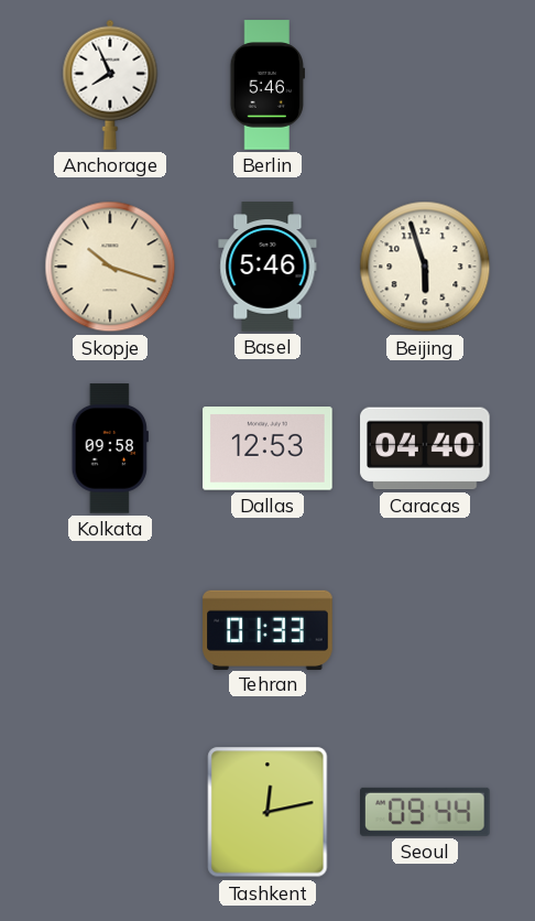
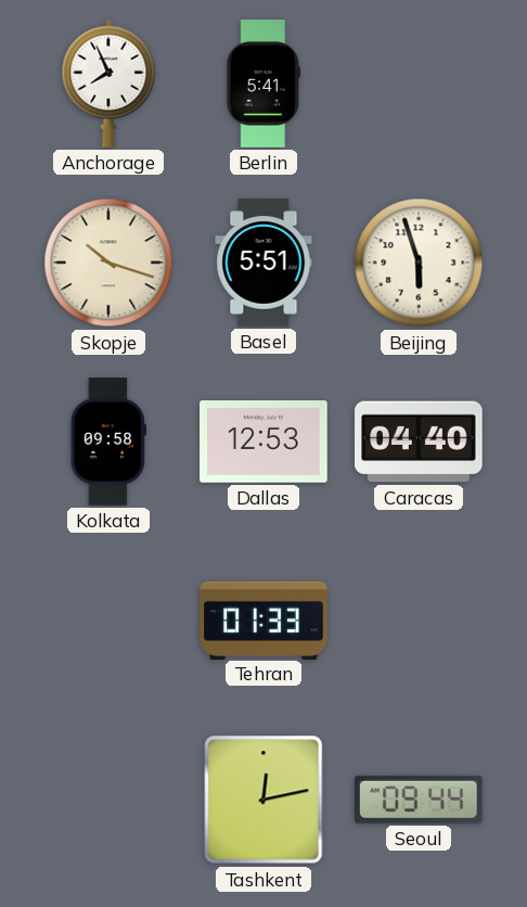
Berlin: 5:46 -> 5:41 (263, 84)
Basel: 5:46 -> 5:51 (263, 263)
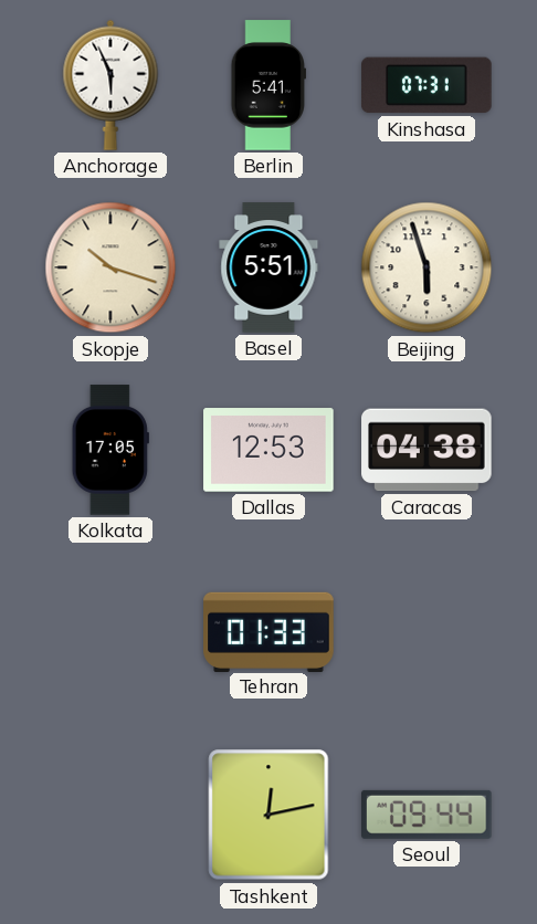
Anchorage: 7:56 -> 5:56 (110, 85)
Kinshasa: none -> 07:31 (427, 85)
Kolkata: 09:58 -> 17:05 (110, 450)
Caracas: 04:40 -> 04:38 (427, 450)
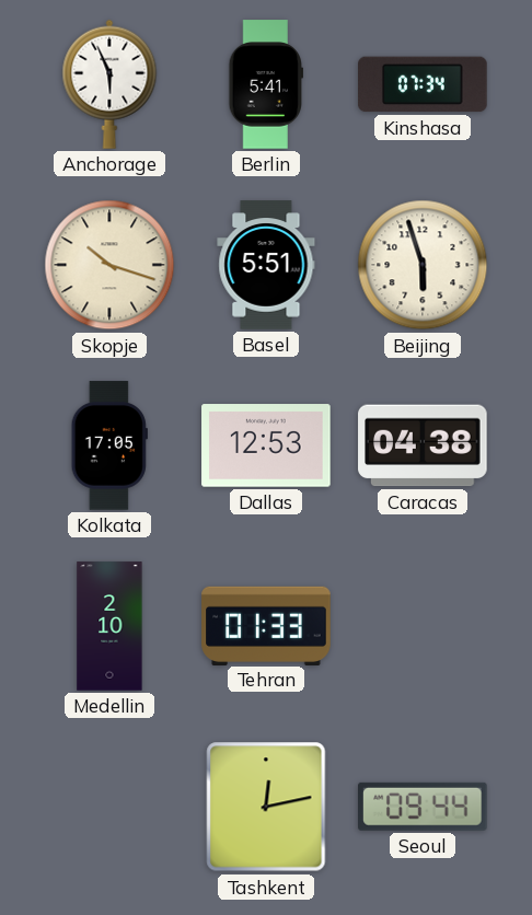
Kinshasa: 07:31 -> 07:34 (423, 84)
Medellin: none -> 2:10 (109, 626)
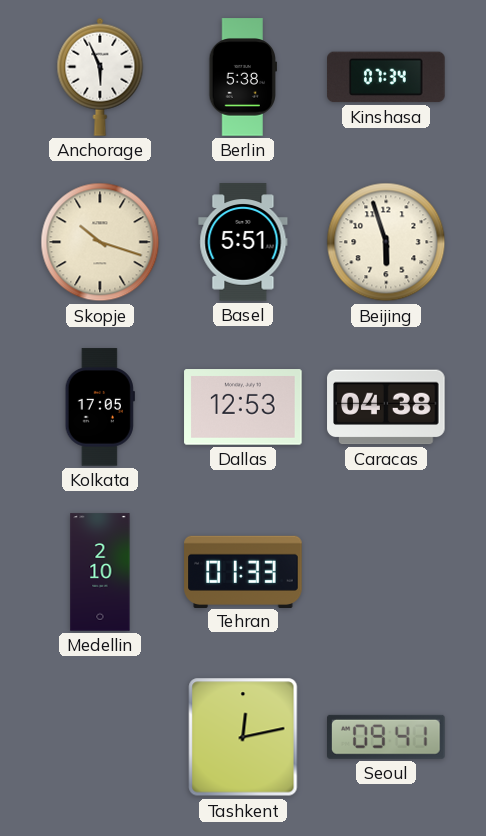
Berlin: 5:41 -> 5:38 (243, 77)
Seoul: 09:44 -> 09:41 (387, 737)
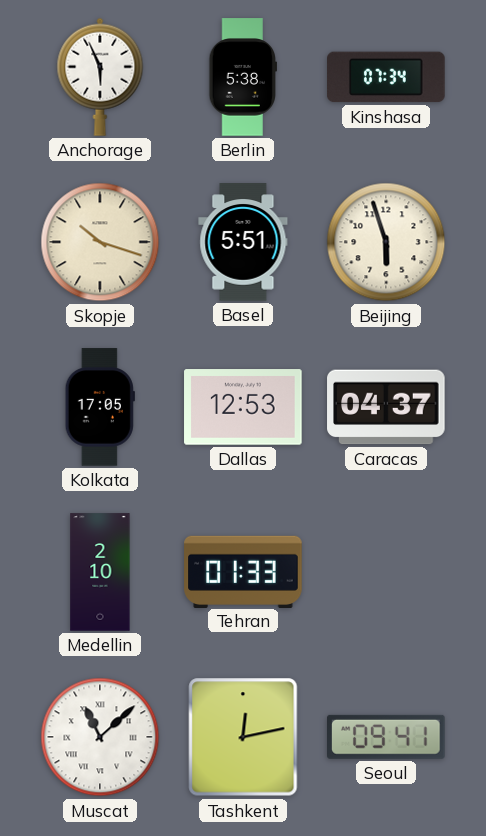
Caracas: 04:38 -> 04:37 (386, 407)
Muscat: none -> 11:08 (100, 737)
